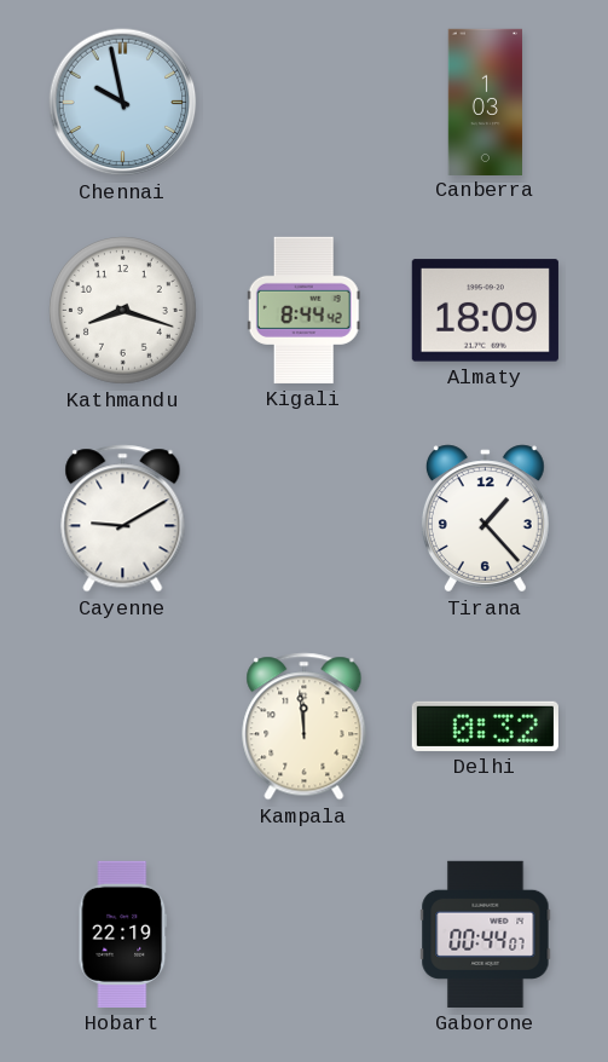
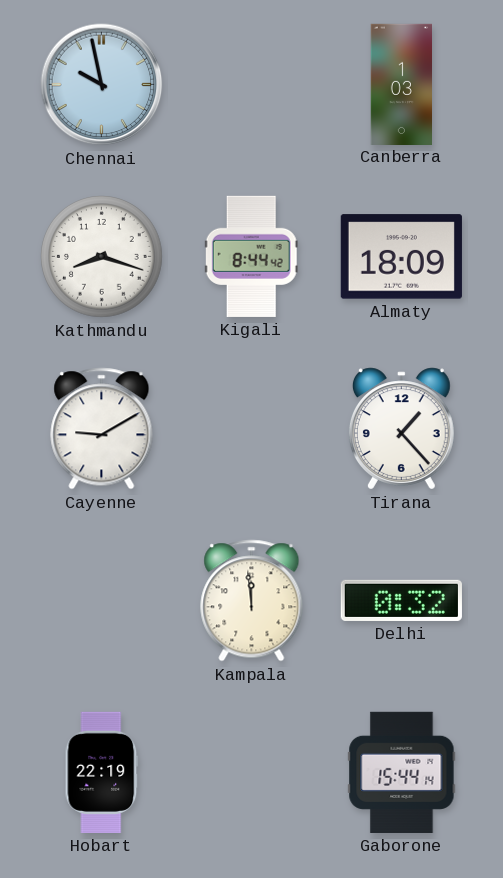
Gaborone: 00:44 -> 15:44 (402, 772)
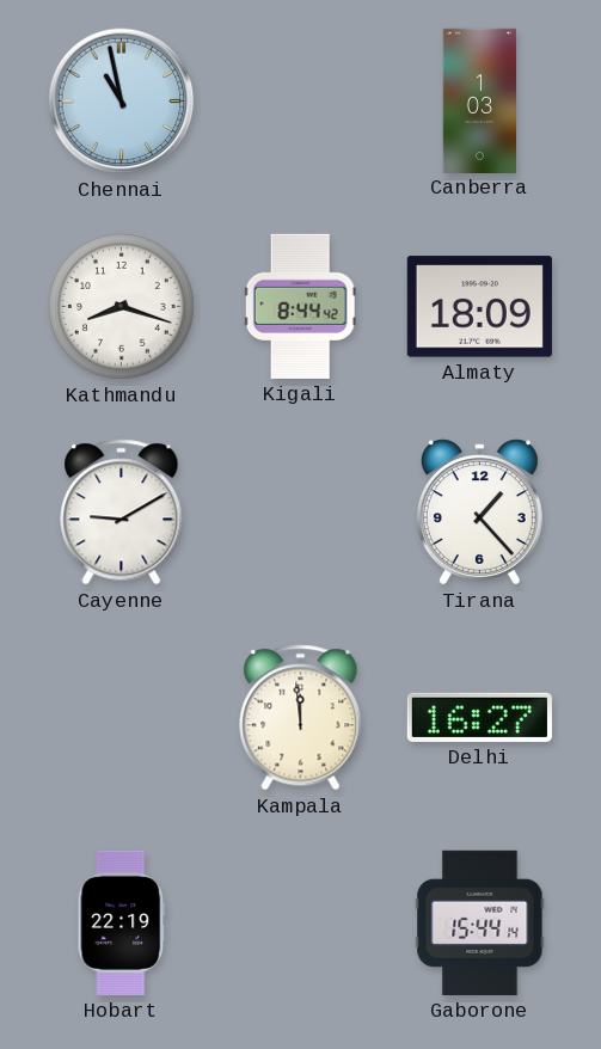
Chennai: 9:58 -> 10:58 (122, 102)
Delhi: 0:32 -> 16:27 (479, 717)
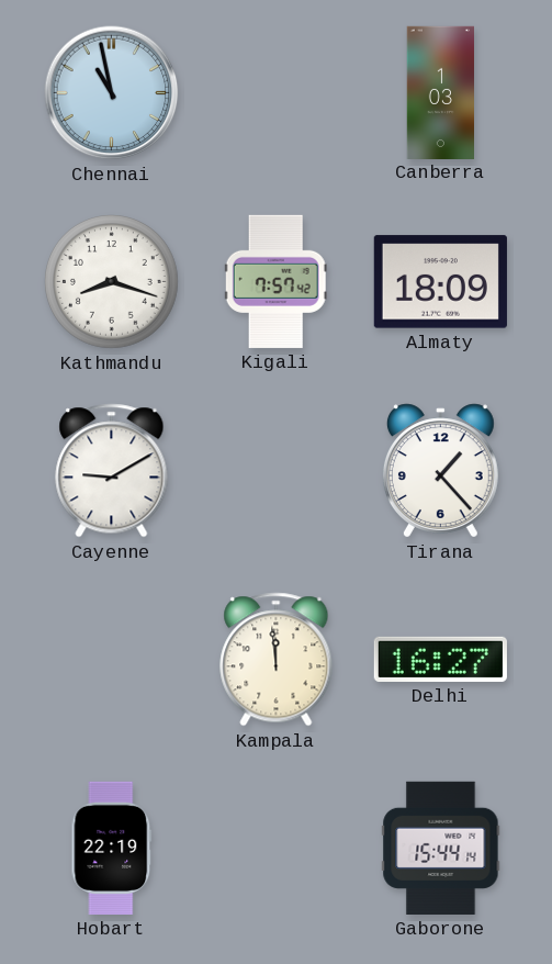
Kigali: 8:44 -> 7:57 (275, 281)
